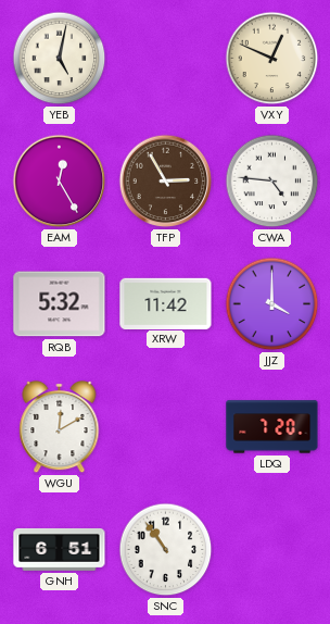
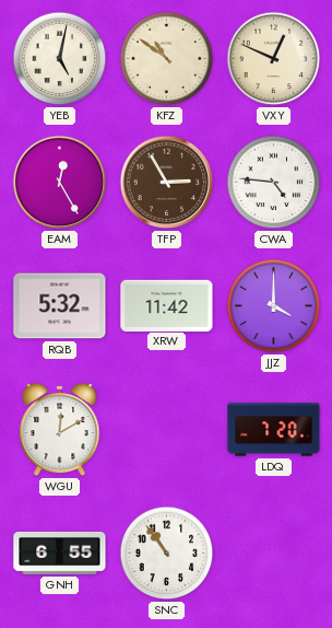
KFZ: none -> 10:51 (167, 59)
GNH: 6:51 -> 6:55 (60, 554)
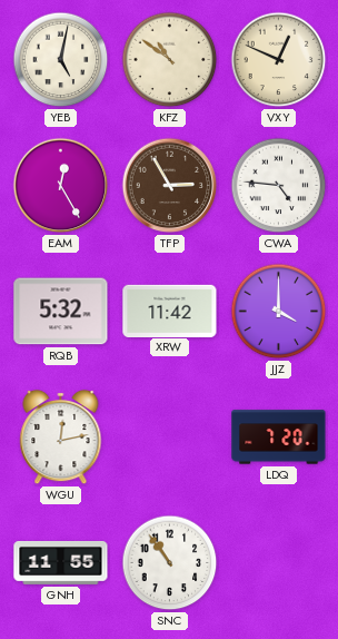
WGU: 12:10 -> 12:13 (61, 438)
GNH: 6:55 -> 11:55 (61, 563)
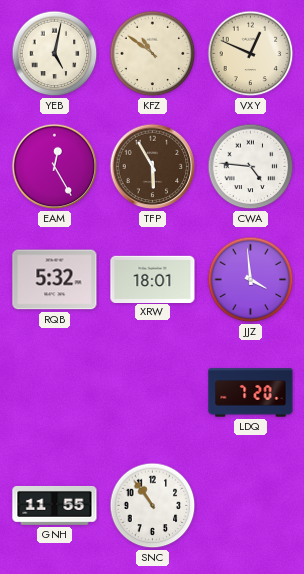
TFP: 2:55 -> 5:55 (153, 167)
XRW: 11:42 -> 18:01 (153, 279)
JJZ: 4:00 -> 3:59 (251, 280)
WGU: 12:13 -> none (61, 438)
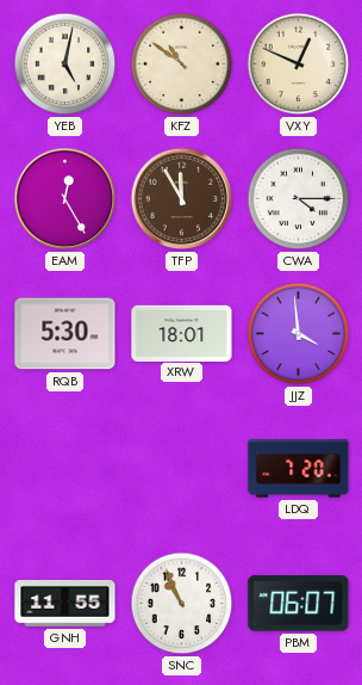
TFP: 5:55 -> 11:55 (182, 199)
CWA: 4:46 -> 4:15 (299, 199)
RQB: 5:32 -> 5:30 (65, 334)
SNC: 10:54 -> 10:56 (182, 604)
PBM: none -> 06:07 (299, 604)
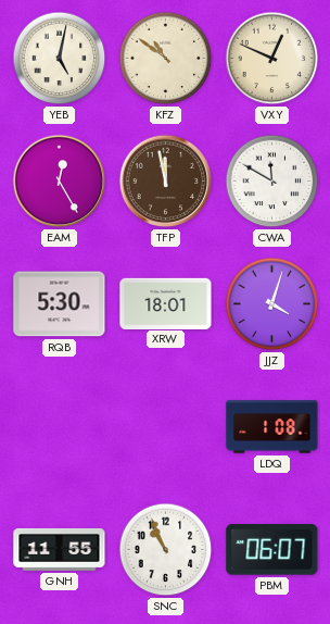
TFP: 11:55 -> 11:58 (166, 182)
CWA: 4:15 -> 11:50 (272, 182)
JJZ: 3:59 -> 4:03 (272, 304)
LDQ: 7:20 -> 1:08 (272, 427)
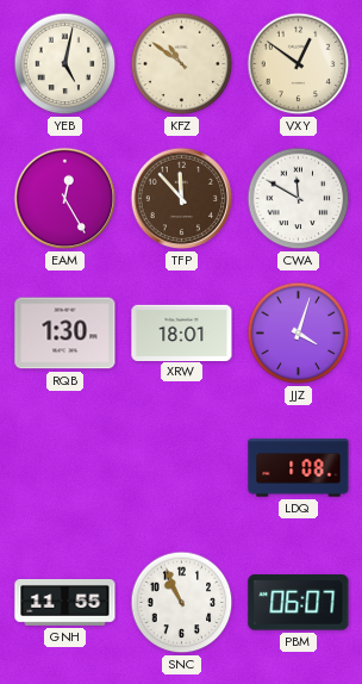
VXY: 12:49 -> 12:51 (299, 64)
TFP: 11:58 -> 11:53 (182, 199)
RQB: 5:30 -> 1:30 (65, 334)
